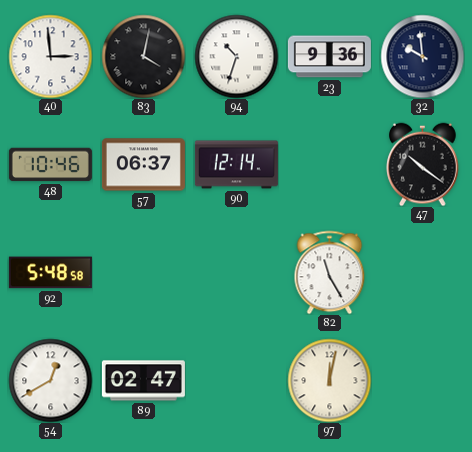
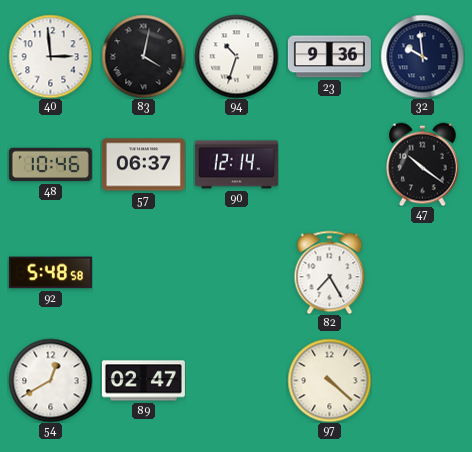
82: 11:25 -> 7:25 (330, 272)
97: 12:02 -> 4:22 (329, 380)
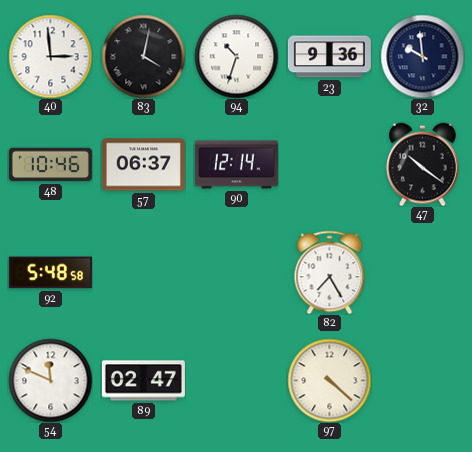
54: 12:40 -> 11:49 (50, 380)
